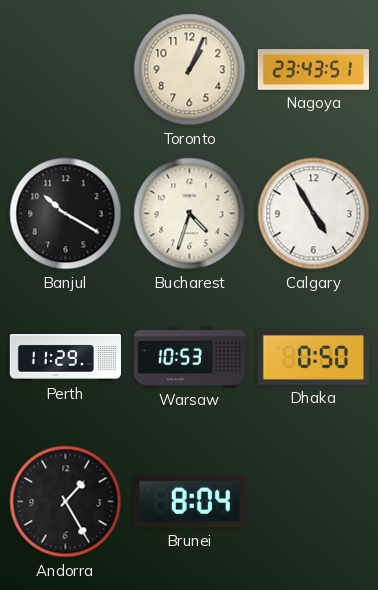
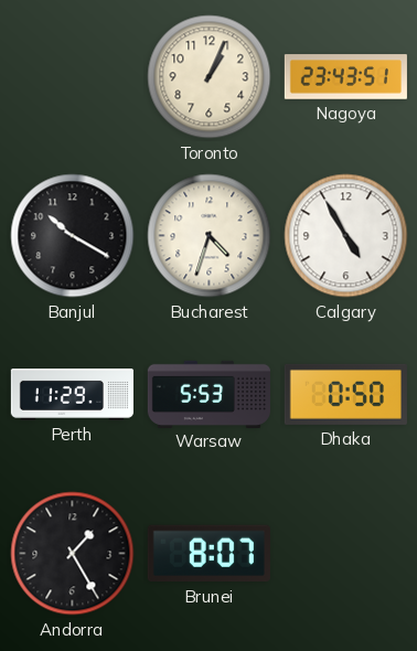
Warsaw: 10:53 -> 5:53 (209, 394)
Brunei: 8:04 -> 8:07 (209, 554)
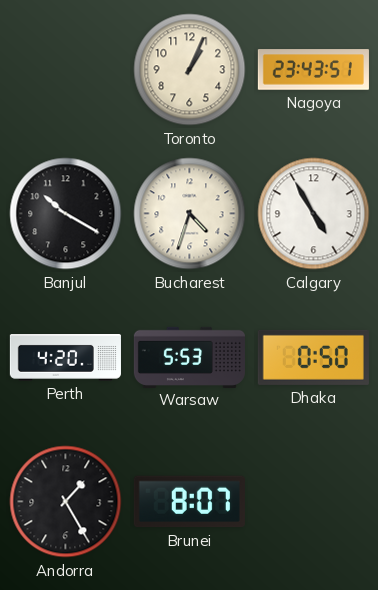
Perth: 11:29 -> 4:20 (65, 358)
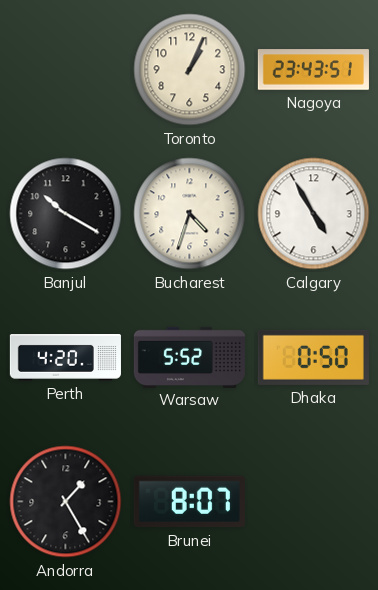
Warsaw: 5:53 -> 5:52 (189, 357)
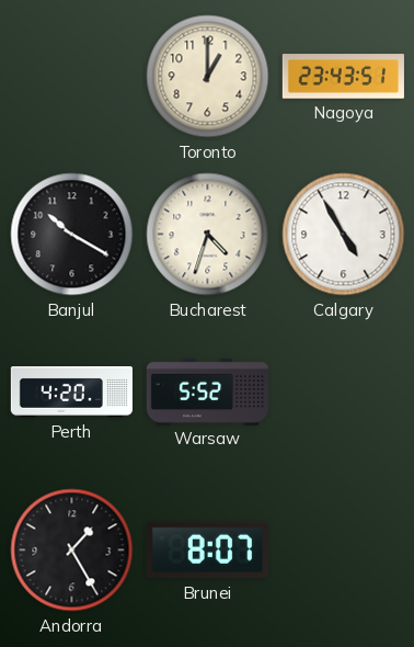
Toronto: 1:04 -> 1:00 (208, 77)
Dhaka: 0:50 -> none (313, 357)
